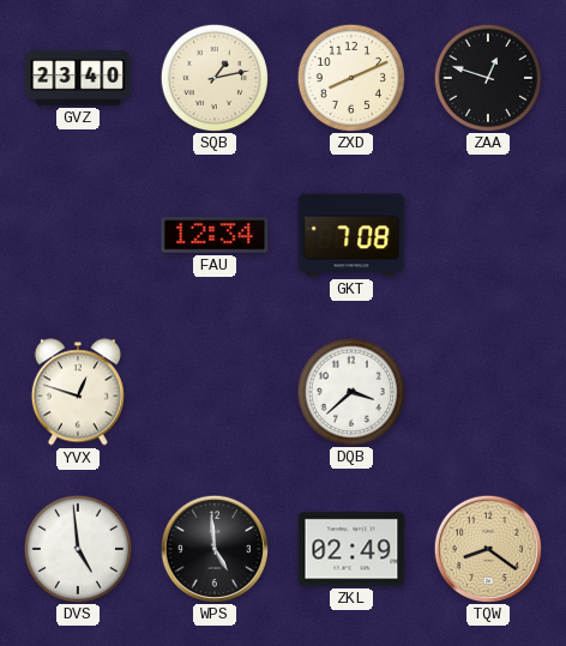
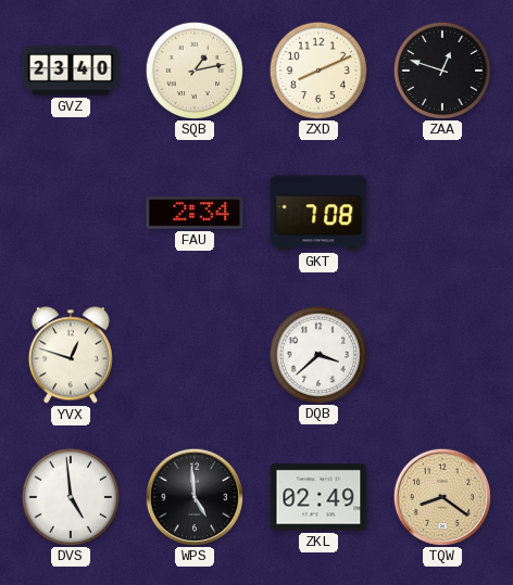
FAU: 12:34 -> 2:34 (195, 213)
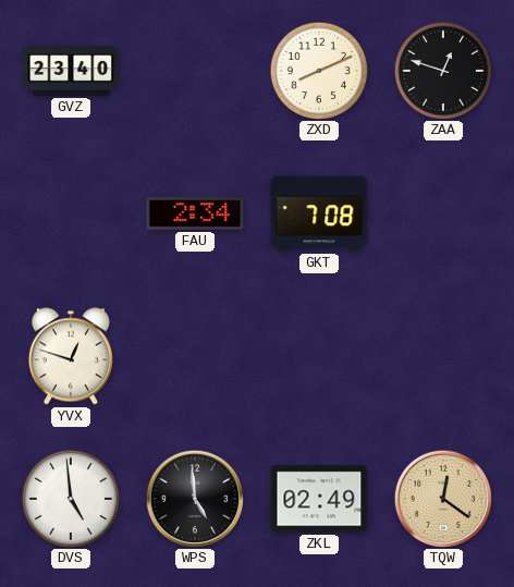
SQB: 1:13 -> none (193, 69)
DQB: 3:38 -> none (317, 354)
TQW: 8:21 -> 12:21 (442, 498)
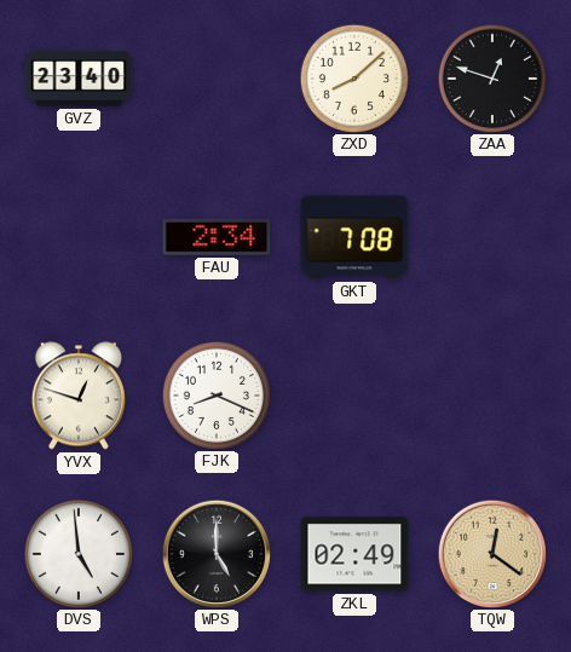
ZXD: 8:11 -> 8:08 (353, 77)
FJK: none -> 8:19 (215, 394)
WPS: 4:59 -> 5:00 (215, 553)
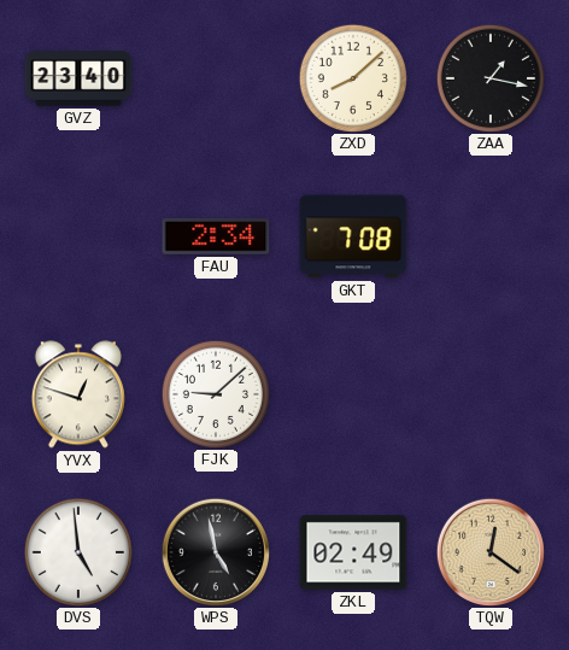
ZAA: 12:48 -> 1:17 (489, 77)
FJK: 8:19 -> 9:08 (215, 393)
WPS: 5:00 -> 4:58 (215, 551)
